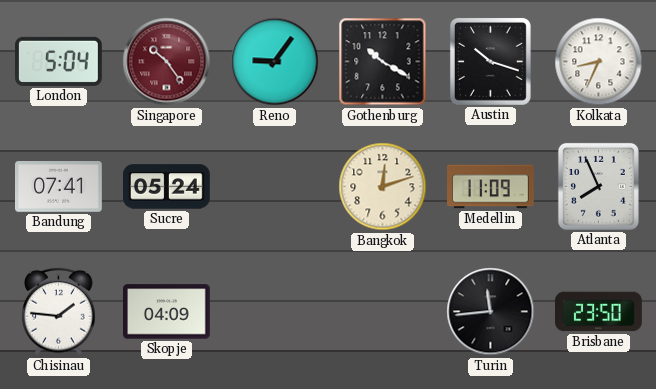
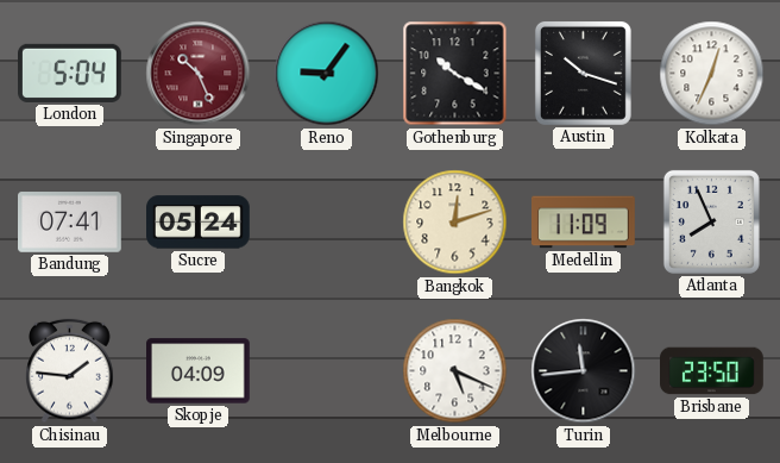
Singapore: 10:24 -> 10:26 (199, 74)
Kolkata: 8:34 -> 12:34 (712, 74)
Melbourne: none -> 5:19 (455, 371)
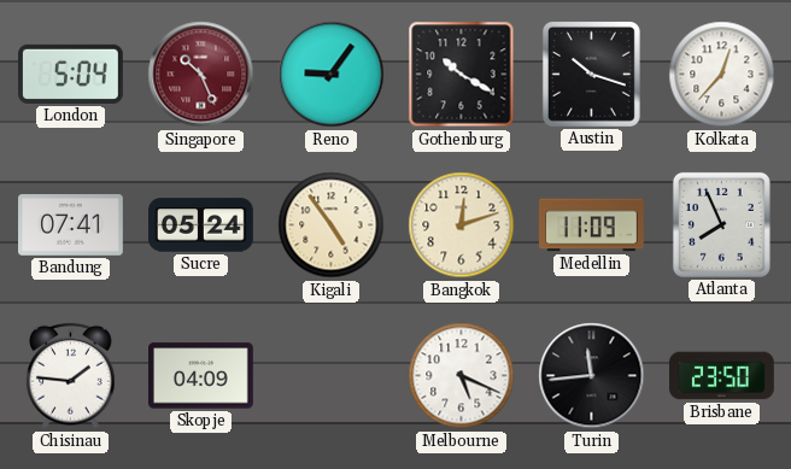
Kolkata: 12:34 -> 12:37 (722, 75)
Kigali: none -> 4:54 (332, 225)
